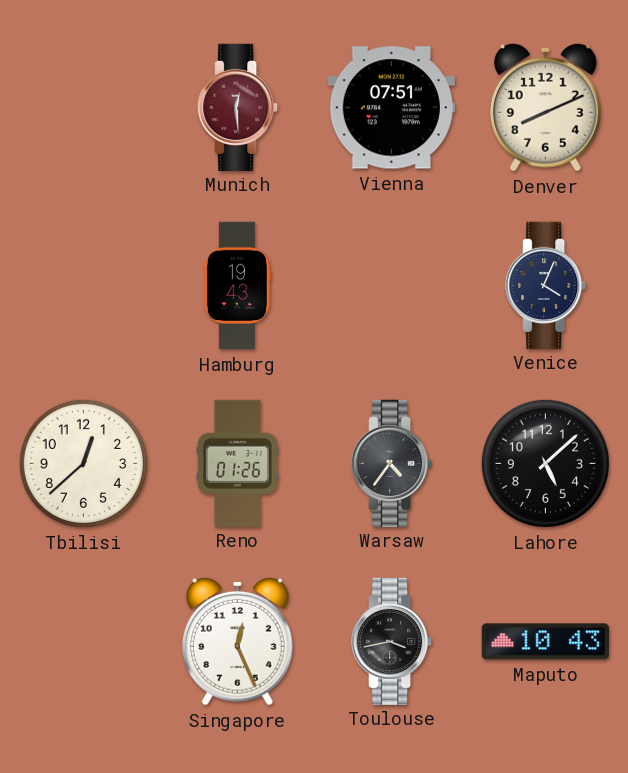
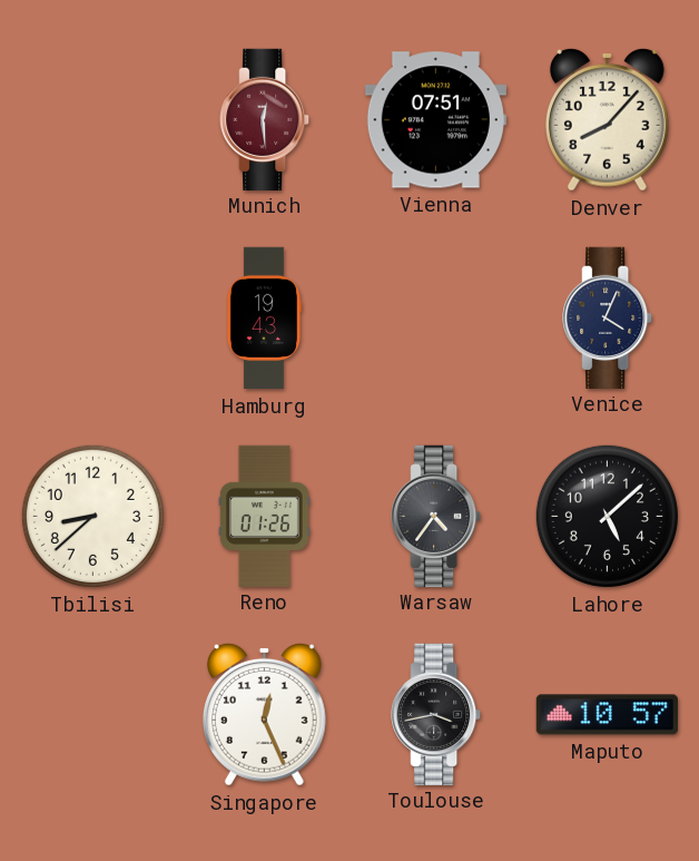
Denver: 8:11 -> 8:07 (607, 119)
Tbilisi: 12:38 -> 8:38 (92, 516)
Maputo: 10:43 -> 10:57 (607, 715)
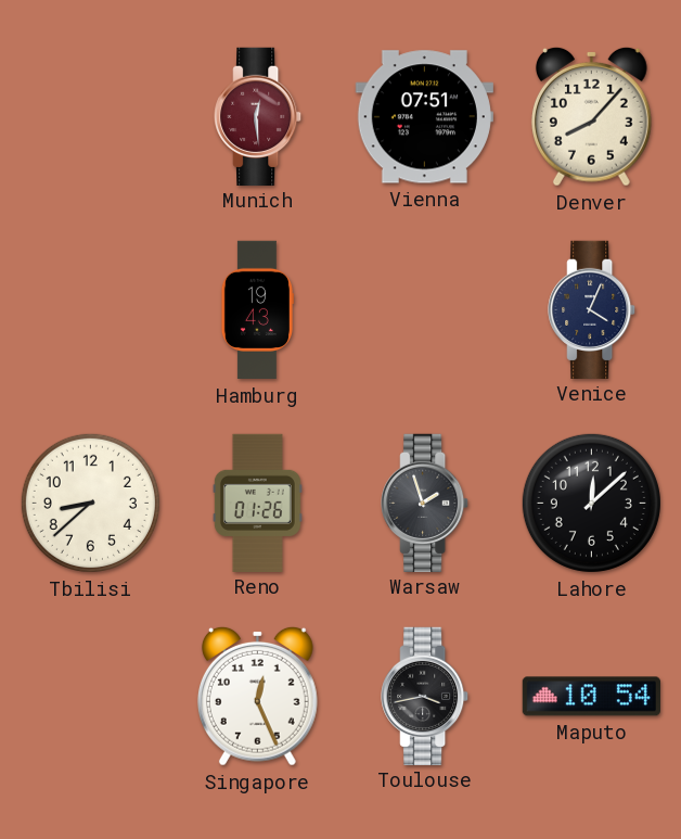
Warsaw: 4:36 -> 1:57 (425, 503)
Lahore: 5:08 -> 12:08 (591, 503)
Maputo: 10:57 -> 10:54 (591, 697)
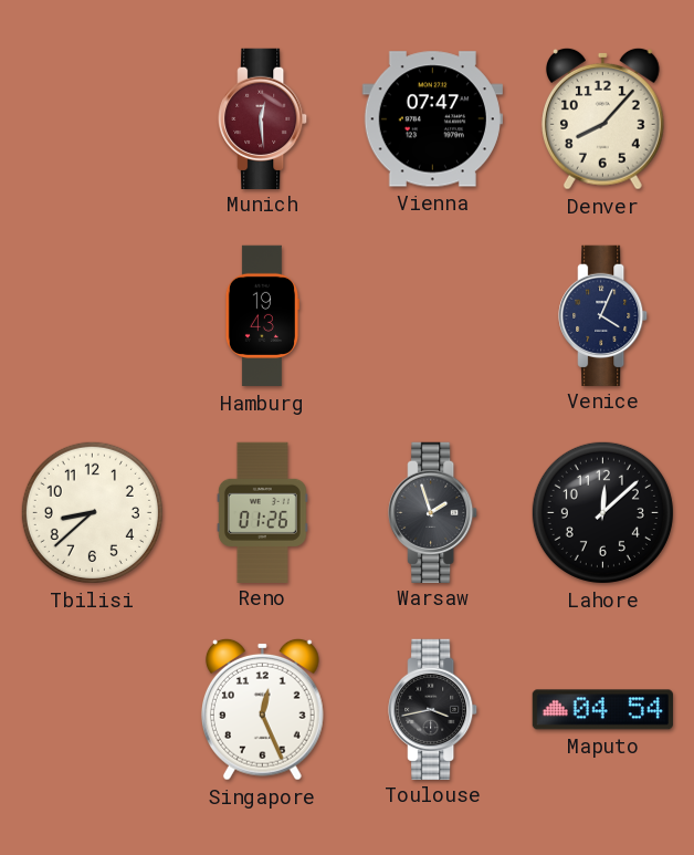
Vienna: 07:51 -> 07:47 (432, 119)
Maputo: 10:54 -> 04:54 (602, 710)
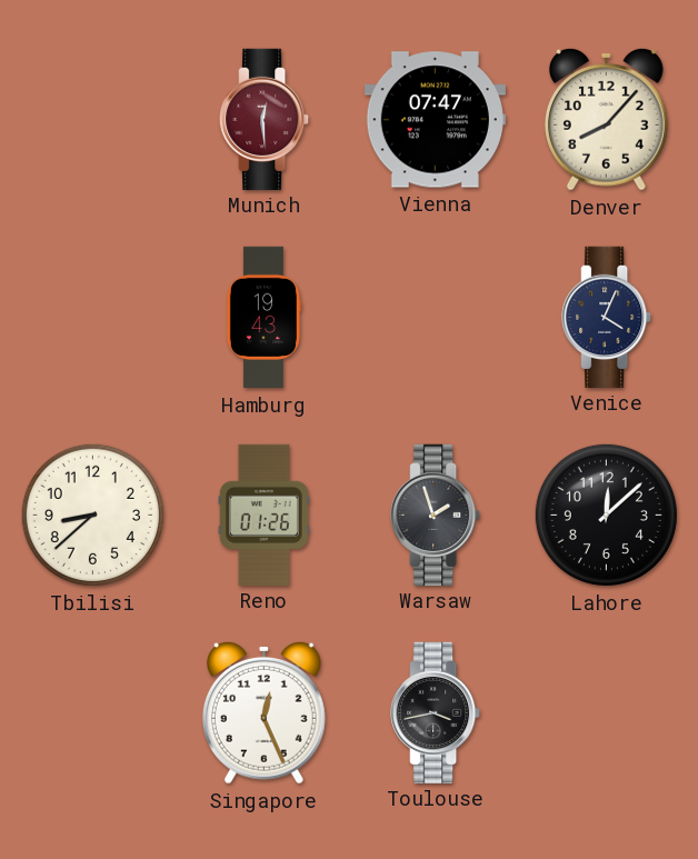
Maputo: 04:54 -> none (602, 710)
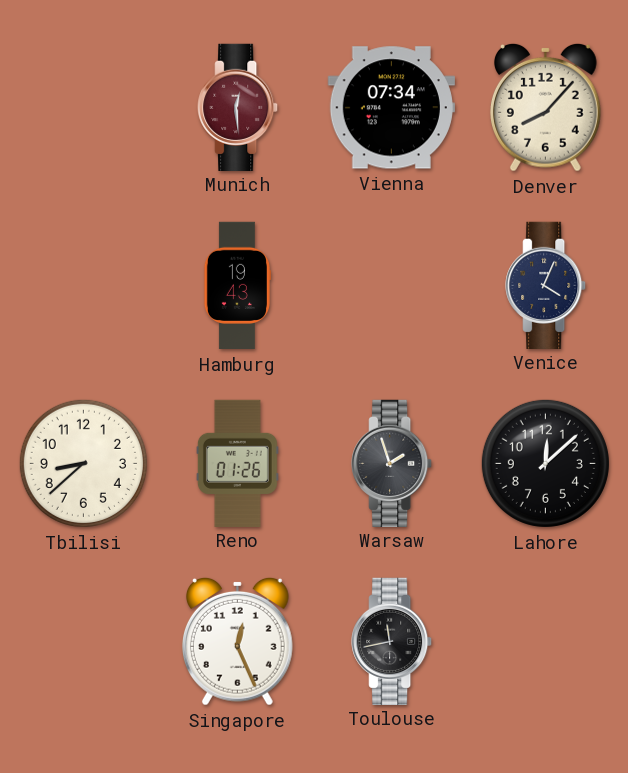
Vienna: 07:47 -> 07:34 (391, 108)
Toulouse: 3:43 -> 11:43 (392, 641)
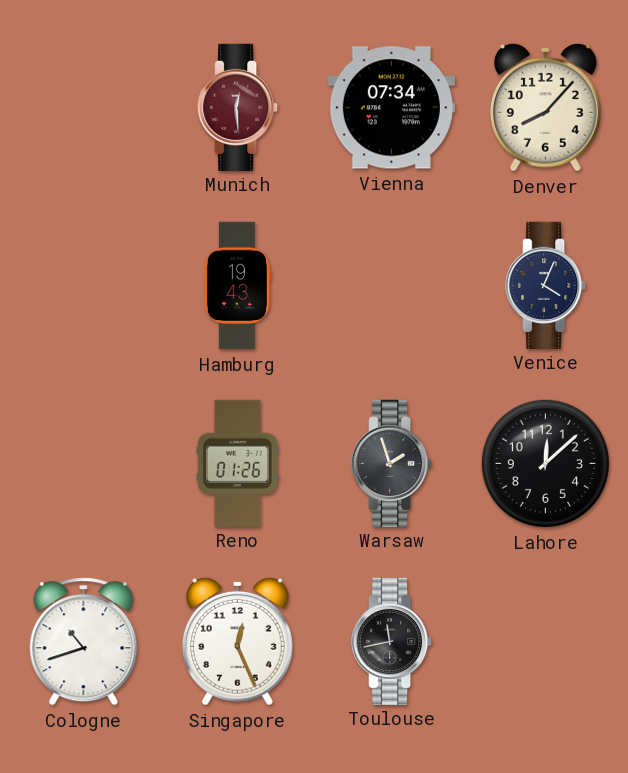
Tbilisi: 8:38 -> none (83, 463)
Cologne: none -> 10:42 (84, 642)
